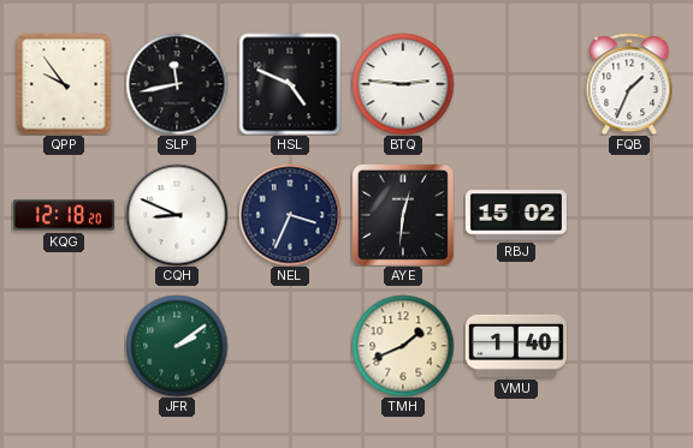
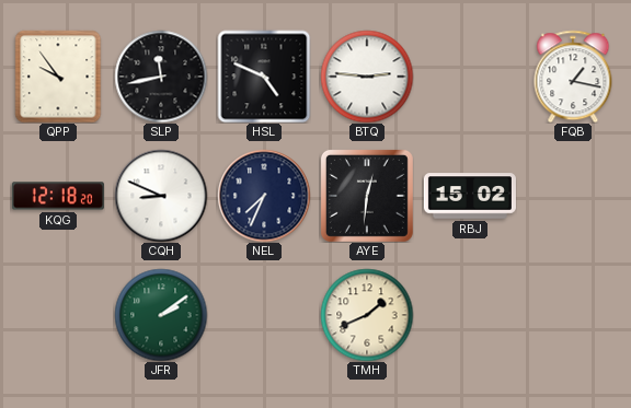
FQB: 1:34 -> 1:17 (573, 77)
NEL: 3:34 -> 7:34 (264, 196)
VMU: 1:40 -> none (516, 346)
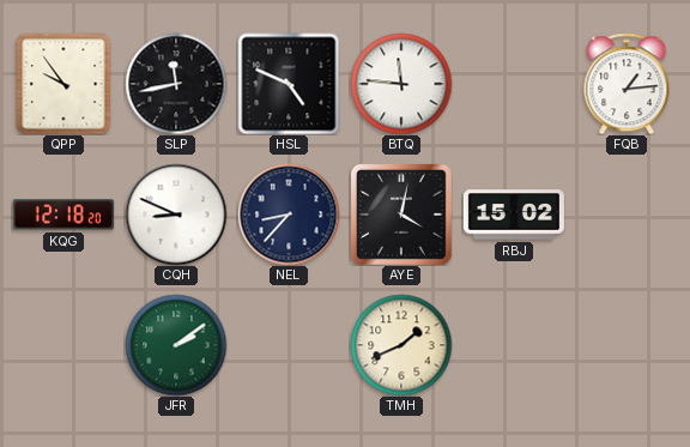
BTQ: 2:46 -> 11:46 (401, 84)
FQB: 1:17 -> 1:14 (627, 84)
NEL: 7:34 -> 8:37 (289, 215)
AYE: 12:31 -> 4:02 (401, 215)
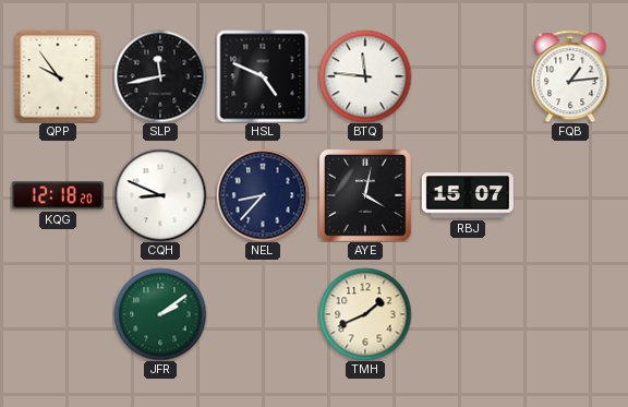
RBJ: 15:02 -> 15:07 (468, 195)
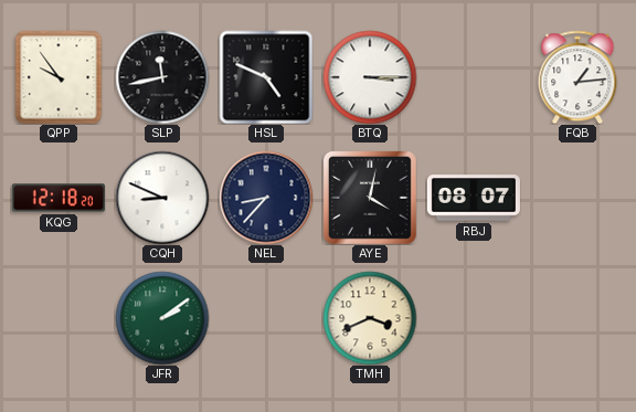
BTQ: 11:46 -> 3:15 (370, 77)
RBJ: 15:07 -> 08:07 (474, 198)
TMH: 1:41 -> 3:41 (370, 318)
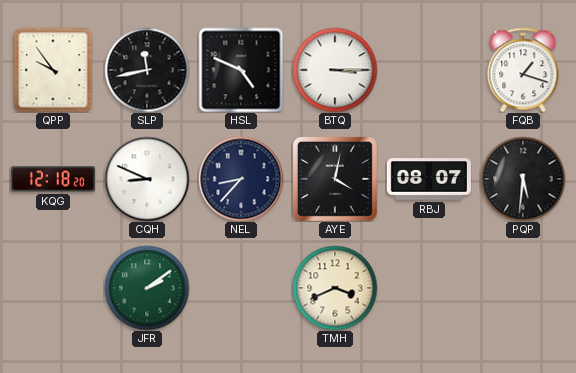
FQB: 1:14 -> 1:18 (523, 70)
PQP: none -> 5:31 (523, 179)
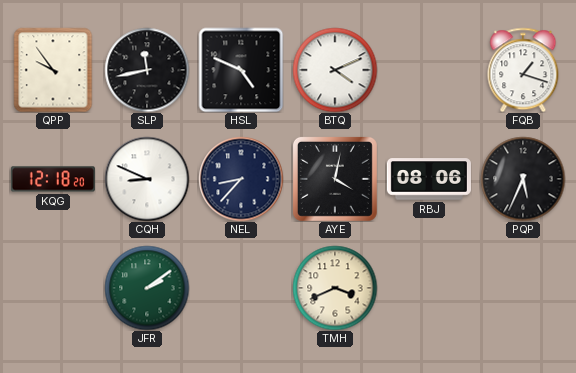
BTQ: 3:15 -> 4:11 (335, 70)
RBJ: 08:07 -> 08:06 (429, 179)
PQP: 5:31 -> 5:34 (523, 179)
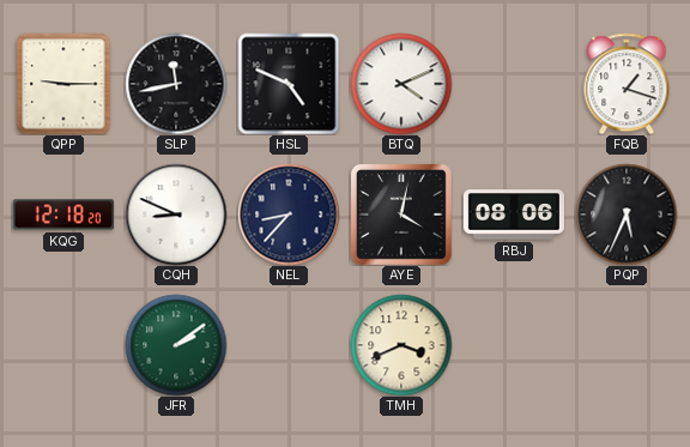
QPP: 9:54 -> 9:15 (63, 84)
